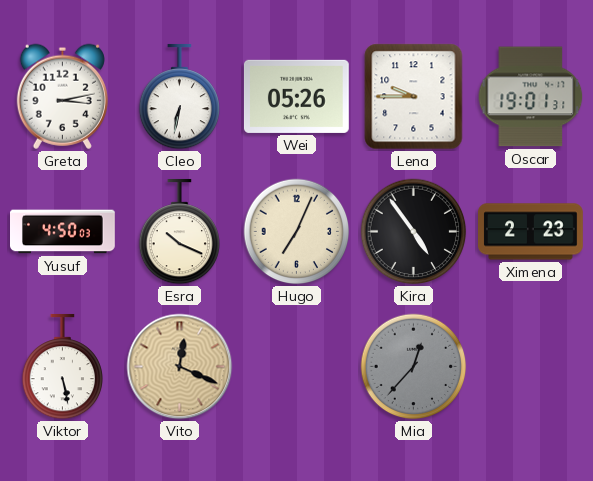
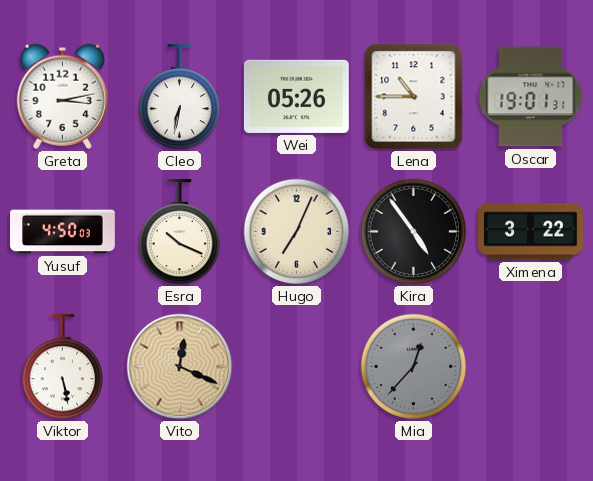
Lena: 9:45 -> 10:45 (414, 97)
Ximena: 2:23 -> 3:22 (531, 232)
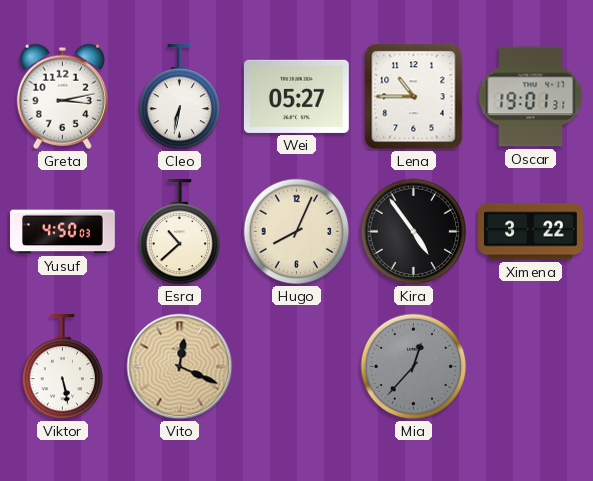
Wei: 05:26 -> 05:27 (296, 96)
Esra: 10:19 -> 10:38 (180, 232)
Hugo: 7:04 -> 8:04 (297, 232)
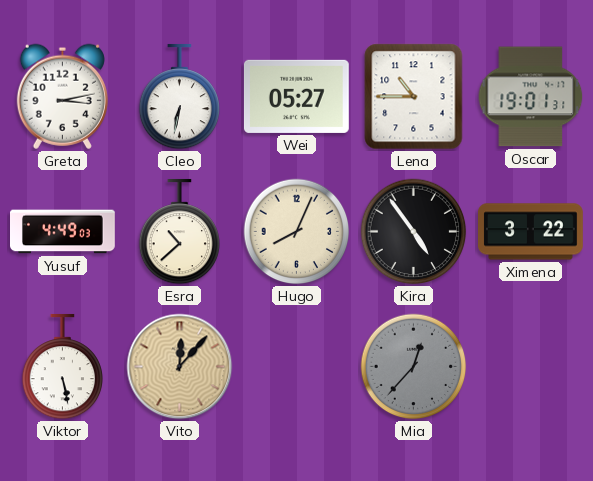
Yusuf: 4:50 -> 4:49 (63, 232)
Vito: 12:19 -> 12:07 (180, 367)
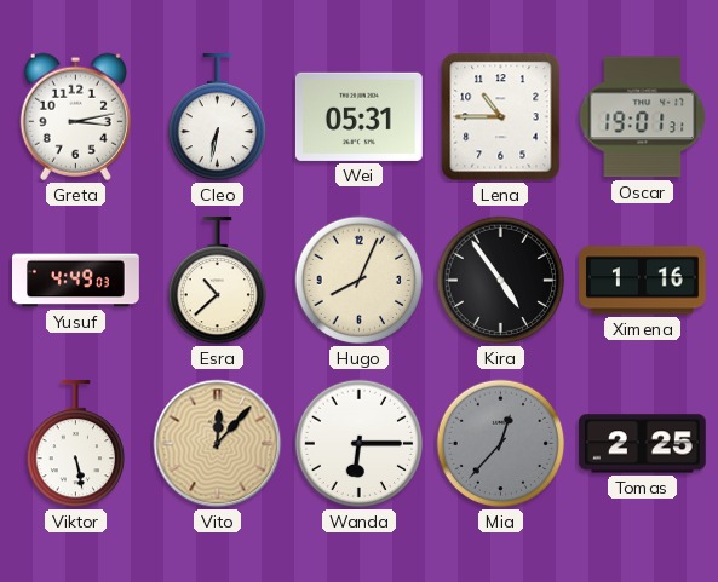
Wei: 05:27 -> 05:31 (358, 116)
Ximena: 3:22 -> 1:16 (643, 281)
Wanda: none -> 6:15 (360, 444)
Tomas: none -> 2:25 (642, 444)
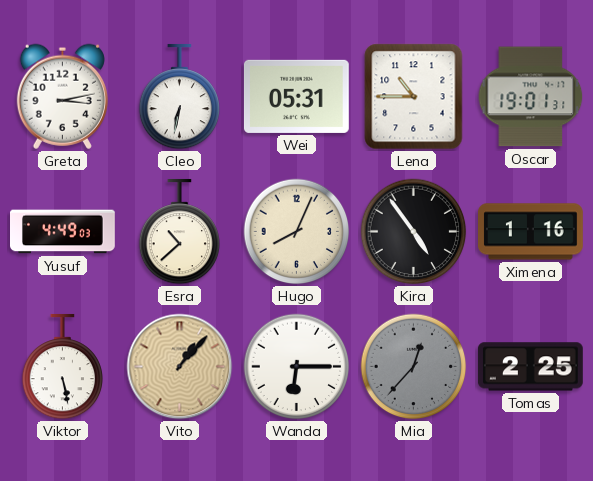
Vito: 12:07 -> 1:07 (180, 367)
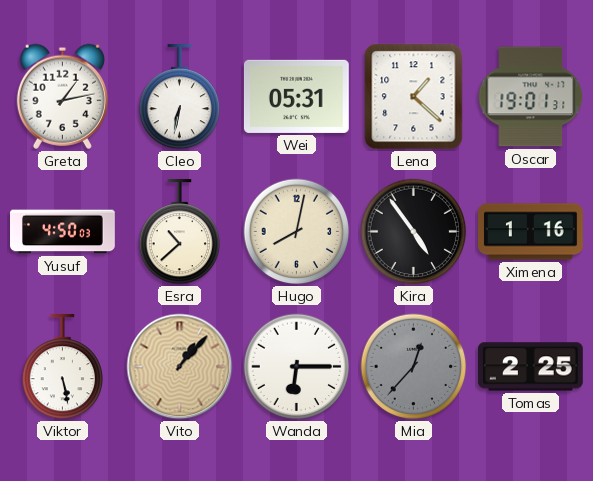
Greta: 3:13 -> 1:13 (62, 96)
Lena: 10:45 -> 1:22 (414, 97)
Yusuf: 4:49 -> 4:50 (63, 232)
Hugo: 8:04 -> 8:02 (297, 232)
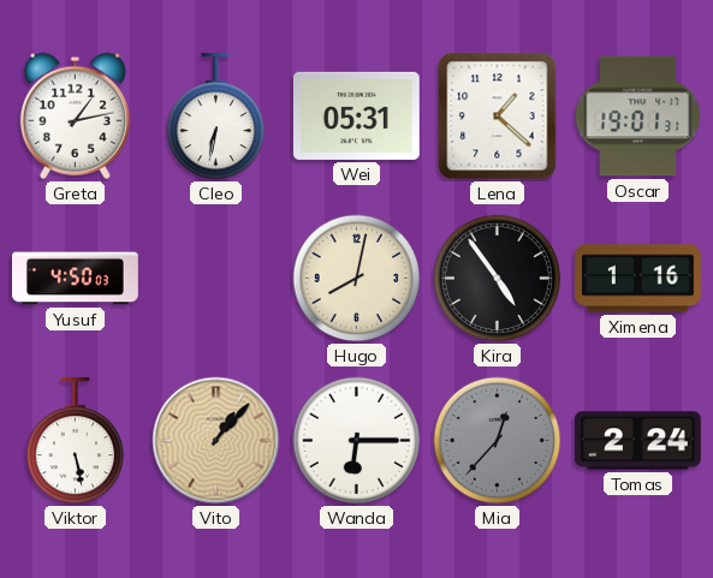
Esra: 10:38 -> none (180, 232)
Tomas: 2:25 -> 2:24 (637, 441)
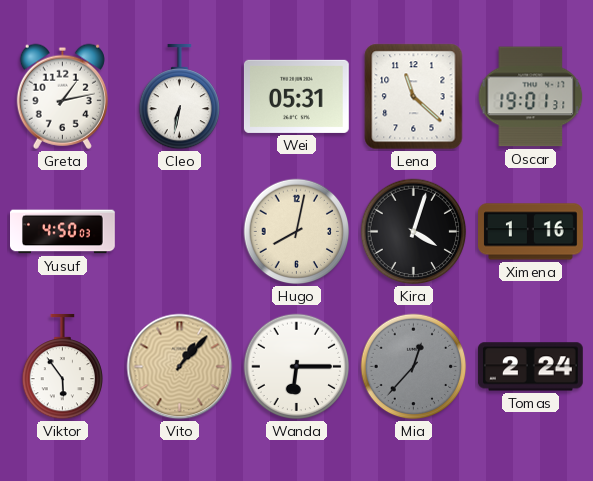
Lena: 1:22 -> 11:22 (414, 97)
Kira: 4:54 -> 4:03 (414, 232)
Viktor: 5:28 -> 5:54 (63, 367)
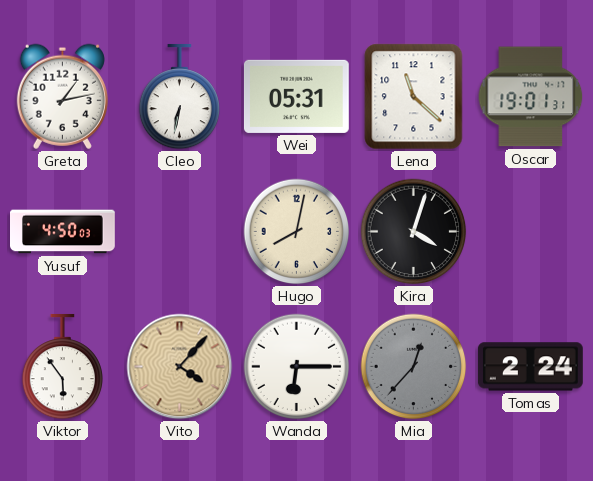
Ximena: 1:16 -> none (531, 232)
Vito: 1:07 -> 4:07 (180, 367)
